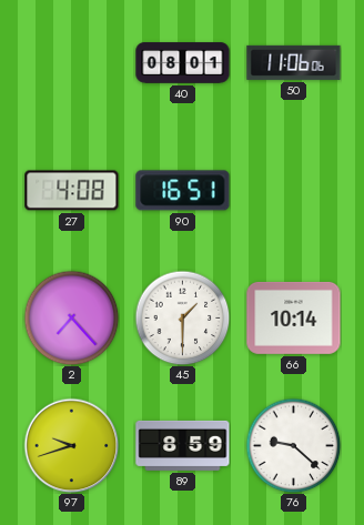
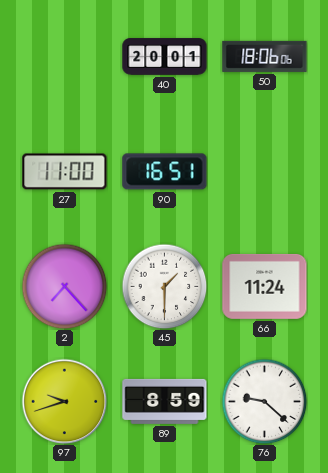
40: 08:01 -> 20:01 (165, 57)
50: 11:06 -> 18:06 (265, 56)
27: 4:08 -> 11:00 (65, 172)
66: 10:14 -> 11:24 (265, 286)
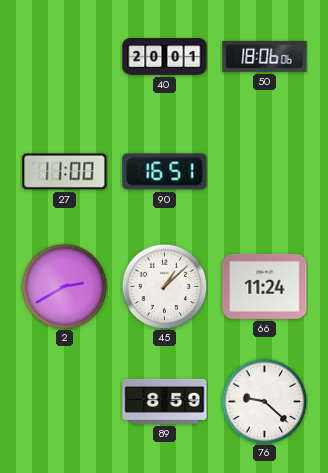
2: 7:23 -> 2:40 (64, 286)
45: 1:30 -> 1:08 (164, 286)
97: 9:42 -> none (64, 401)
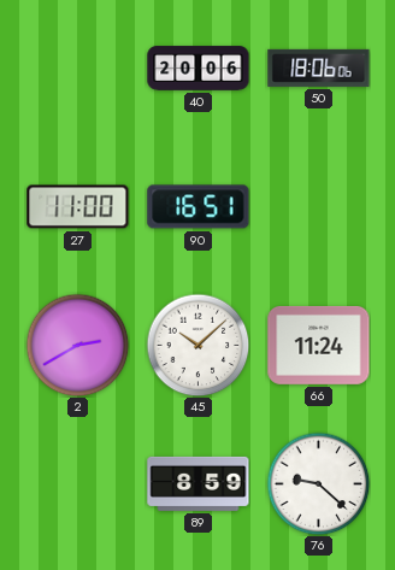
40: 20:01 -> 20:06 (199, 69)
45: 1:08 -> 10:08 (197, 345)
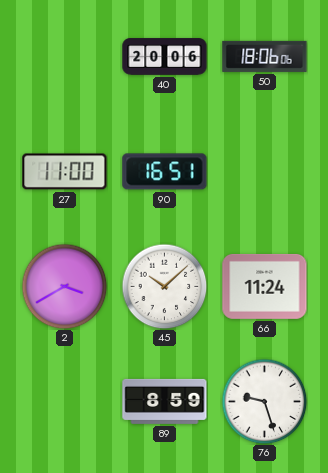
2: 2:40 -> 3:40 (64, 286)
76: 9:22 -> 9:27 (264, 401)
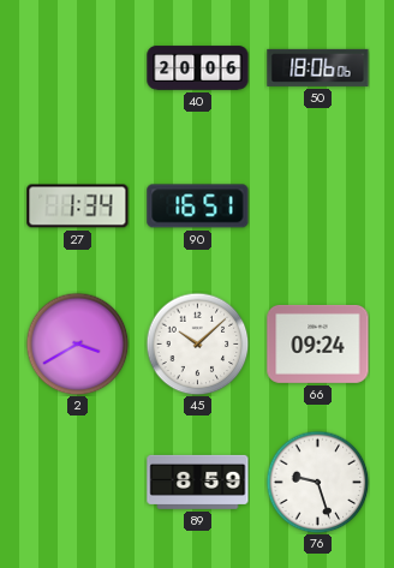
27: 11:00 -> 1:34 (78, 207)
66: 11:24 -> 09:24 (318, 343)
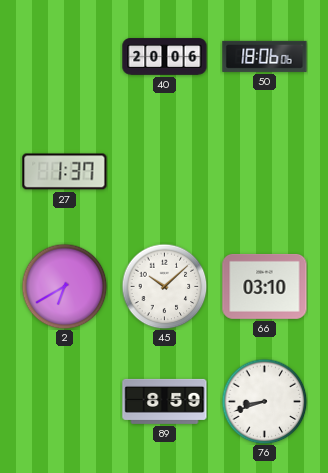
27: 1:34 -> 1:37 (65, 172)
90: 16:51 -> none (198, 207)
2: 3:40 -> 6:40 (64, 286)
66: 09:24 -> 03:10 (265, 286)
76: 9:27 -> 8:42 (264, 401)
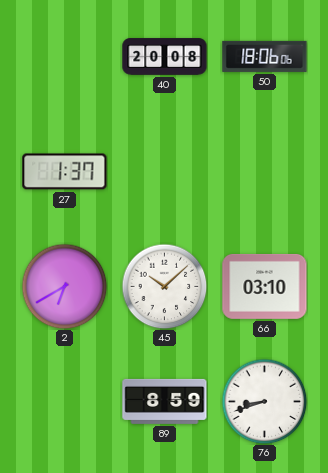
40: 20:06 -> 20:08 (165, 57)
